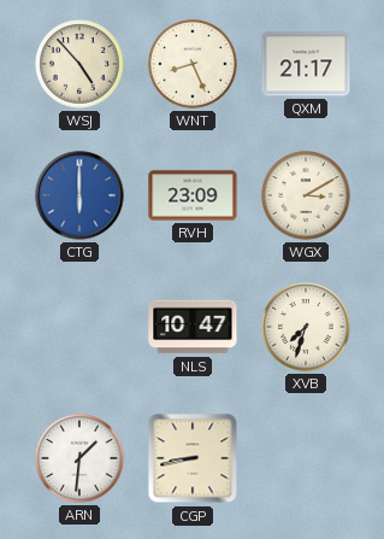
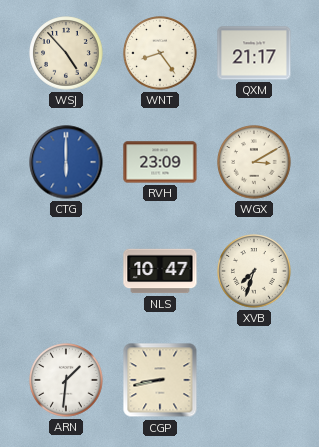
WNT: 8:26 -> 8:24 (160, 53)
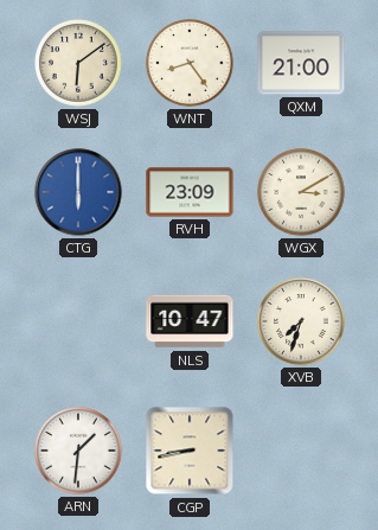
WSJ: 4:53 -> 6:09 (78, 63)
QXM: 21:17 -> 21:00 (301, 63)
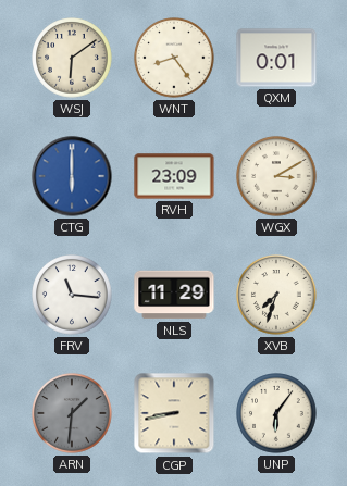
QXM: 21:00 -> 0:01 (276, 58)
FRV: none -> 11:16 (72, 295)
NLS: 10:47 -> 11:29 (174, 295)
ARN dial: white -> grey (72, 413)
UNP: none -> 6:06 (276, 413)
